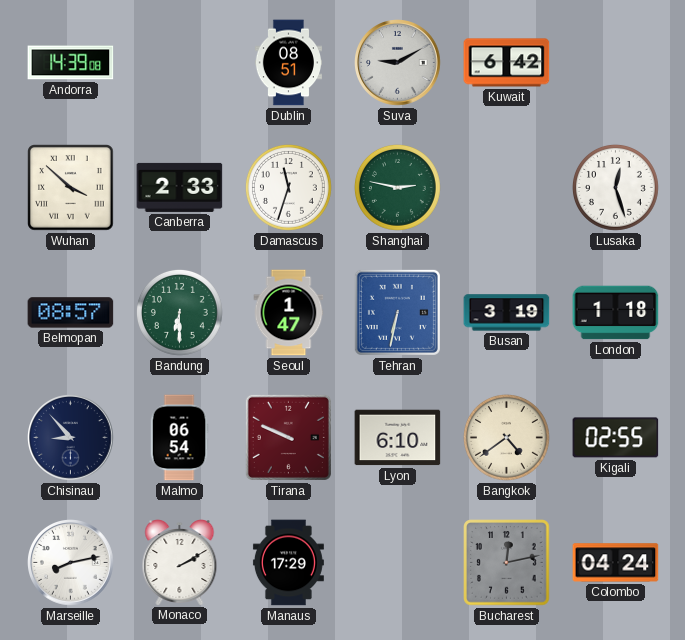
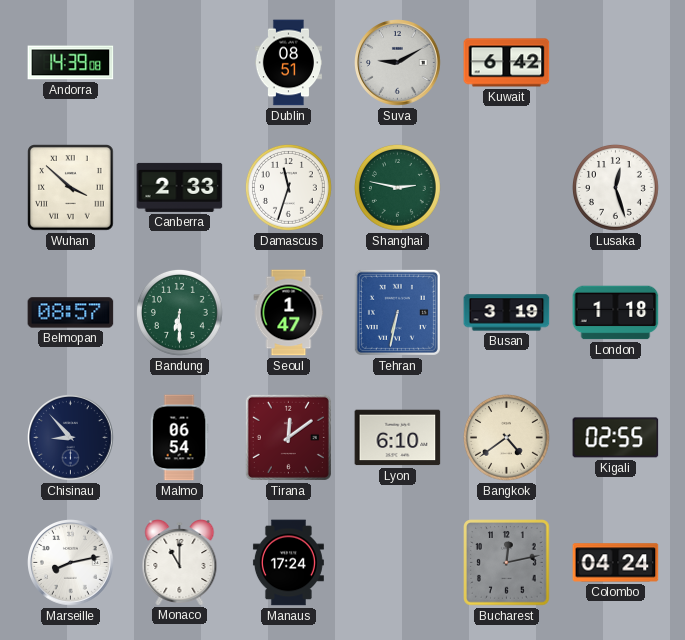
Tirana: 9:49 -> 12:09 (288, 437)
Monaco: 2:10 -> 11:00 (180, 563)
Manaus: 17:29 -> 17:24 (288, 563)
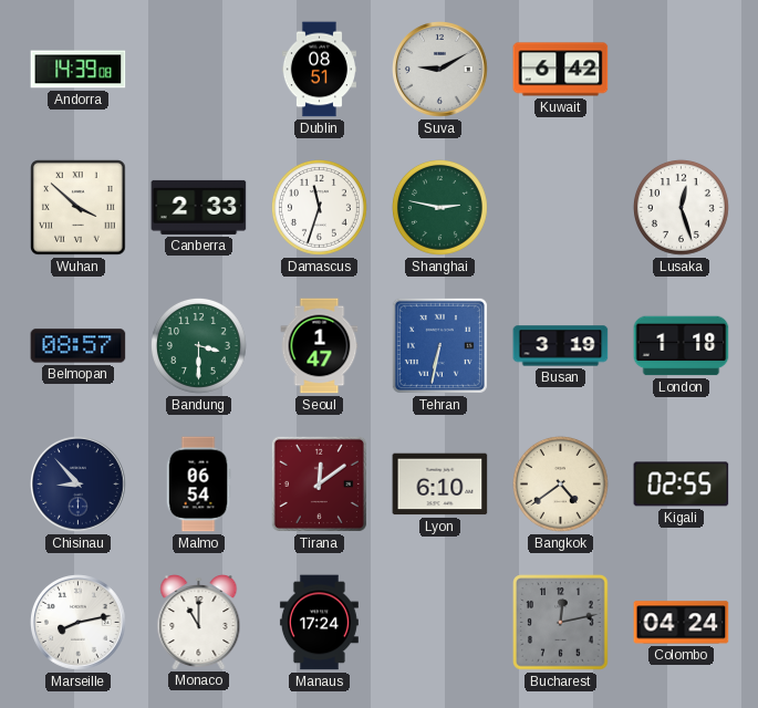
Bandung: 6:30 -> 3:30 (198, 345)
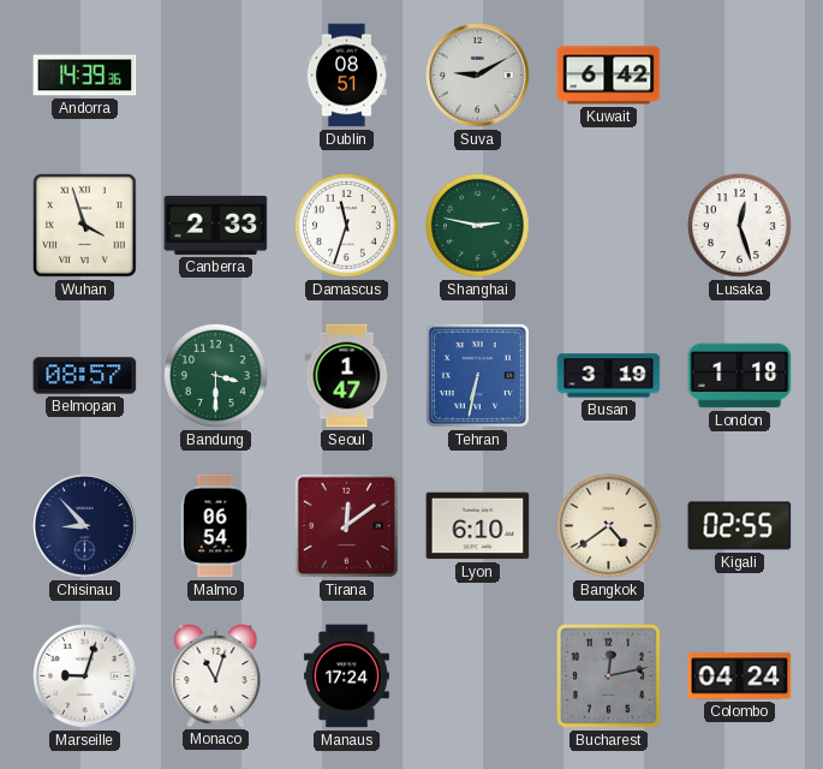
Andorra: 14:39:08 -> 14:39:36 (85, 76)
Wuhan: 3:52 -> 3:57 (85, 226)
Marseille: 8:13 -> 9:03 (85, 676)
Monaco: 11:00 -> 11:03 (216, 676)
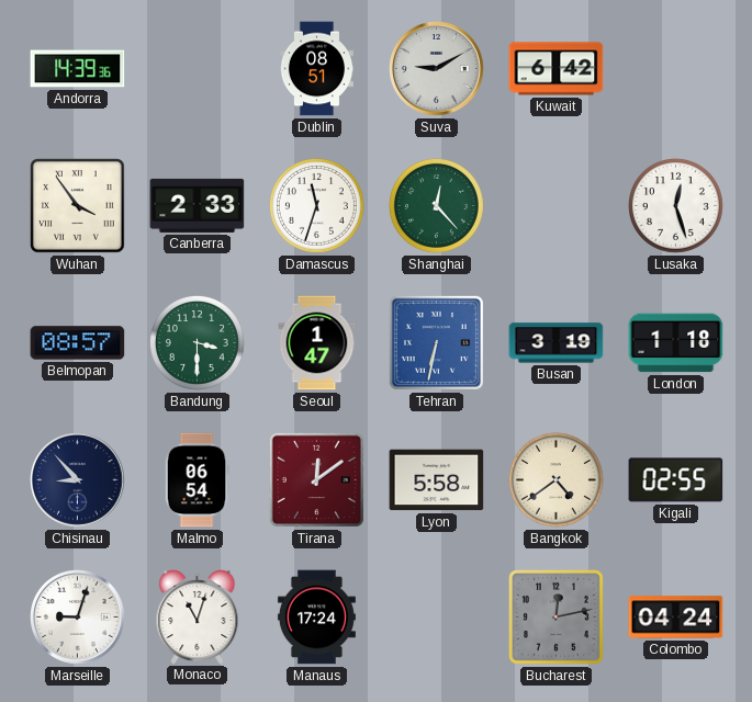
Wuhan: 3:57 -> 3:54 (78, 206)
Shanghai: 2:47 -> 12:23 (436, 205)
Lyon: 6:10 -> 5:58 (437, 480)
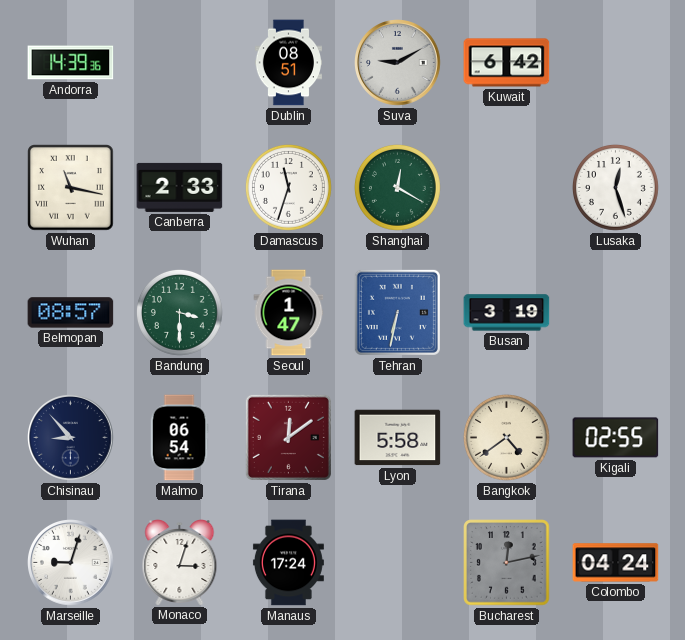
Wuhan: 3:54 -> 11:17 (71, 188)
Shanghai: 12:23 -> 12:20 (397, 187)
London: 1:18 -> none (676, 343)
Monaco: 11:03 -> 3:03 (180, 563)
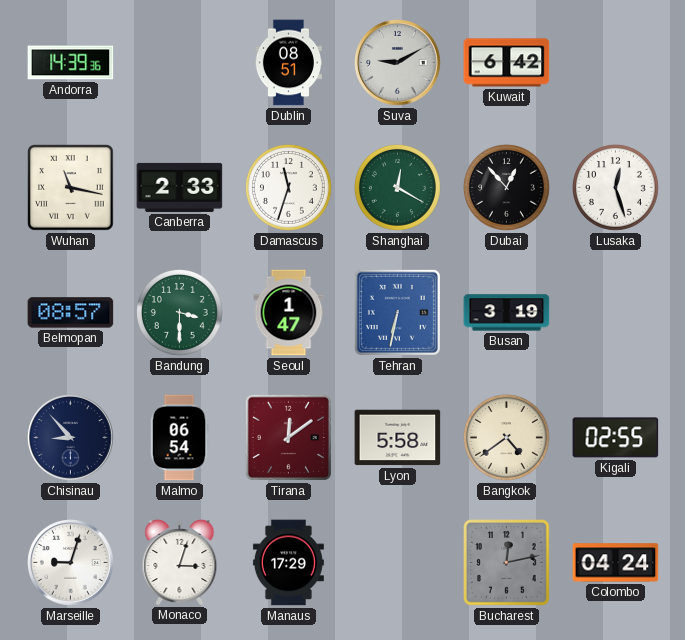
Dubai: none -> 12:53 (506, 187)
Manaus: 17:24 -> 17:29 (288, 563)
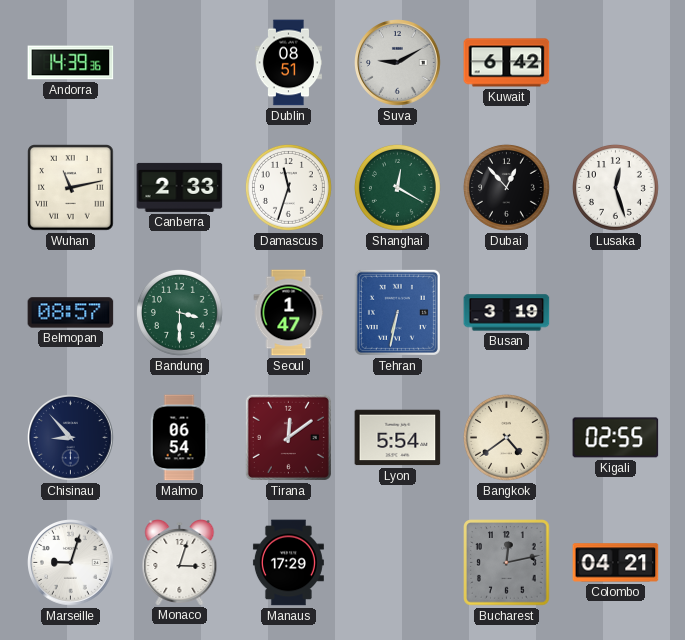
Wuhan: 11:17 -> 11:13 (71, 188)
Lyon: 5:58 -> 5:54 (398, 438)
Colombo: 04:24 -> 04:21 (616, 563)
